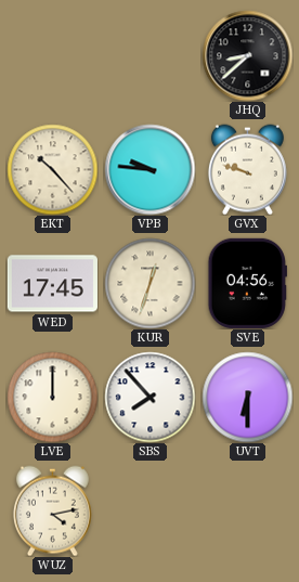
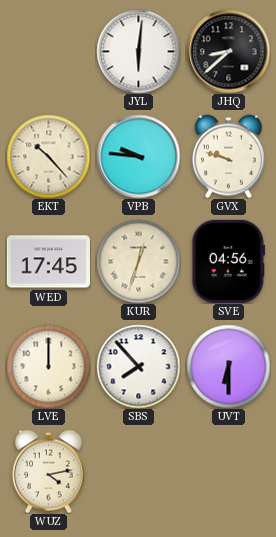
JYL: none -> 6:01 (138, 51)
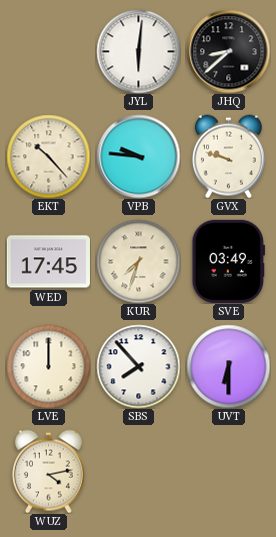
KUR: 12:33 -> 7:33 (138, 261)
SVE: 04:56 -> 03:49 (228, 261)
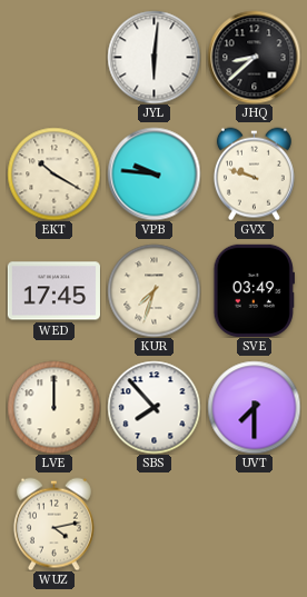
EKT: 10:23 -> 10:20 (53, 173)
UVT: 6:30 -> 7:30 (254, 407)
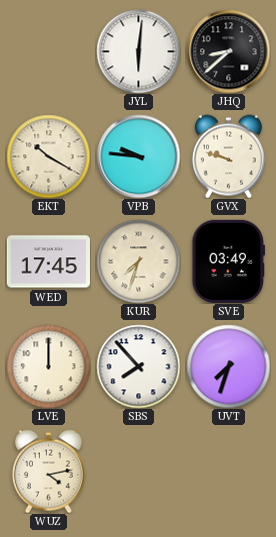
UVT: 7:30 -> 7:33 (228, 366)
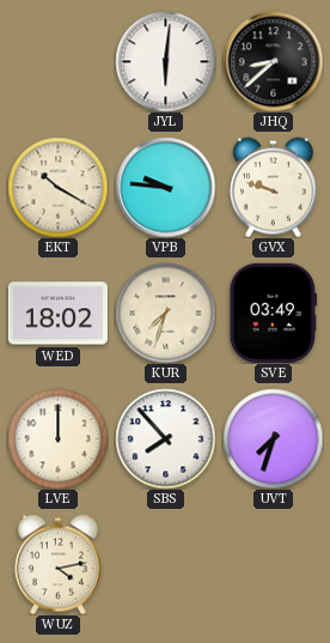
WED: 17:45 -> 18:02 (57, 314)
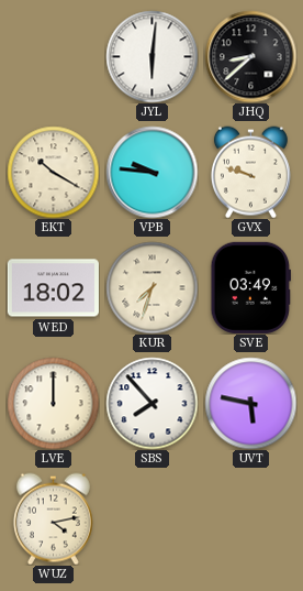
UVT: 7:33 -> 5:47 (250, 403)
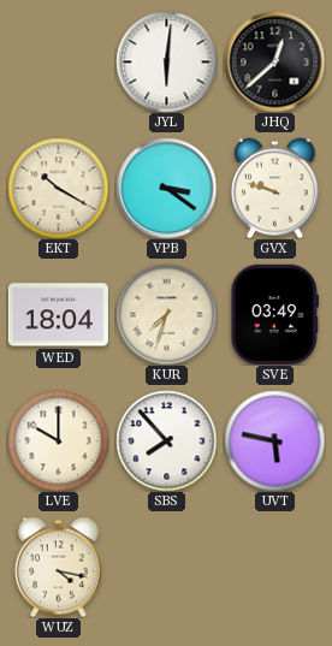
JHQ: 8:38 -> 12:38 (274, 61)
VPB: 9:46 -> 3:21 (166, 188)
WED: 18:02 -> 18:04 (58, 315)
LVE: 12:00 -> 10:00 (58, 440)
WUZ: 4:13 -> 4:17 (58, 567)
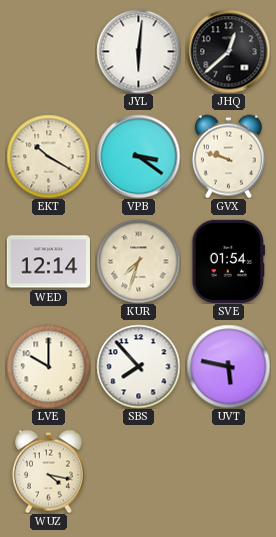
WED: 18:04 -> 12:14 (48, 262)
SVE: 03:49 -> 01:54 (228, 261)
